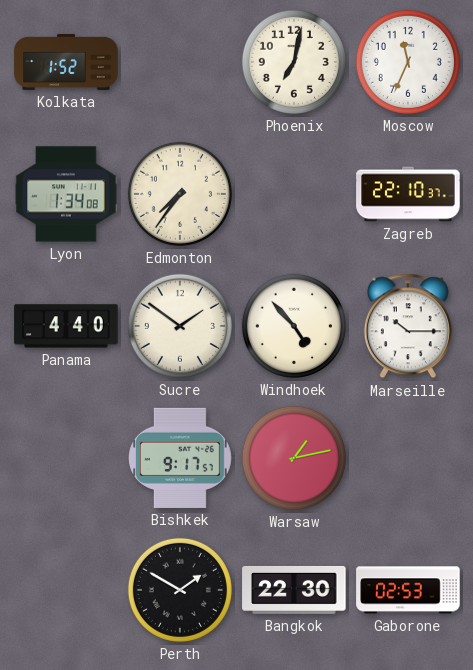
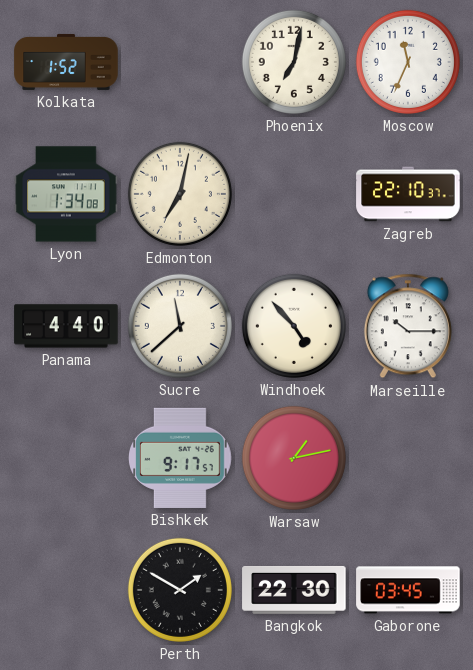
Edmonton: 7:36 -> 7:02 (180, 194)
Sucre: 1:51 -> 11:38 (180, 326)
Gaborone: 02:53 -> 03:45 (408, 590)
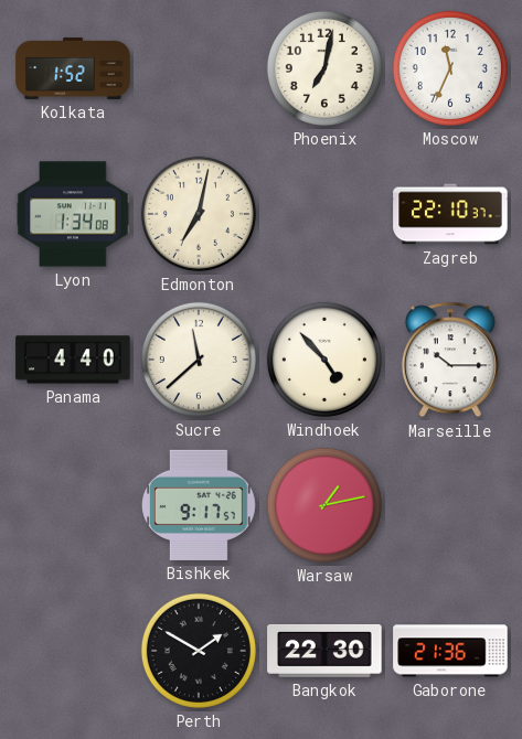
Gaborone: 03:45 -> 21:36 (450, 651)
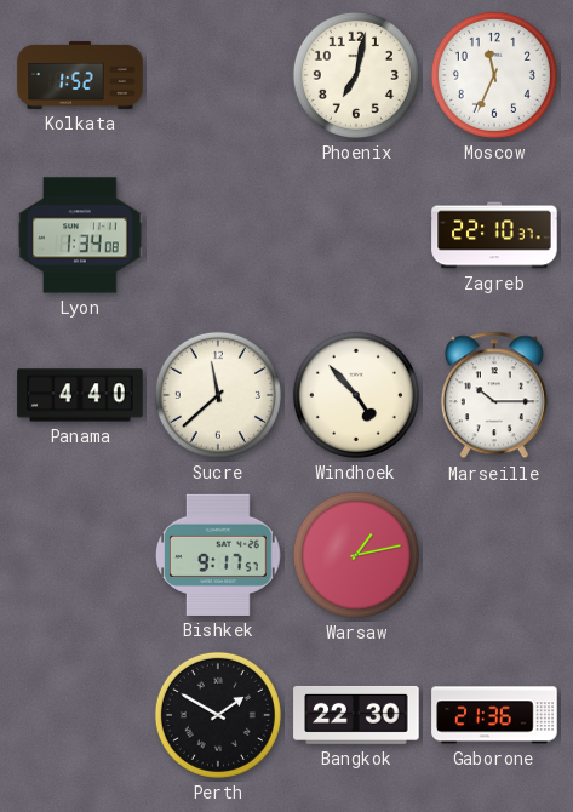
Edmonton: 7:02 -> none (199, 214)
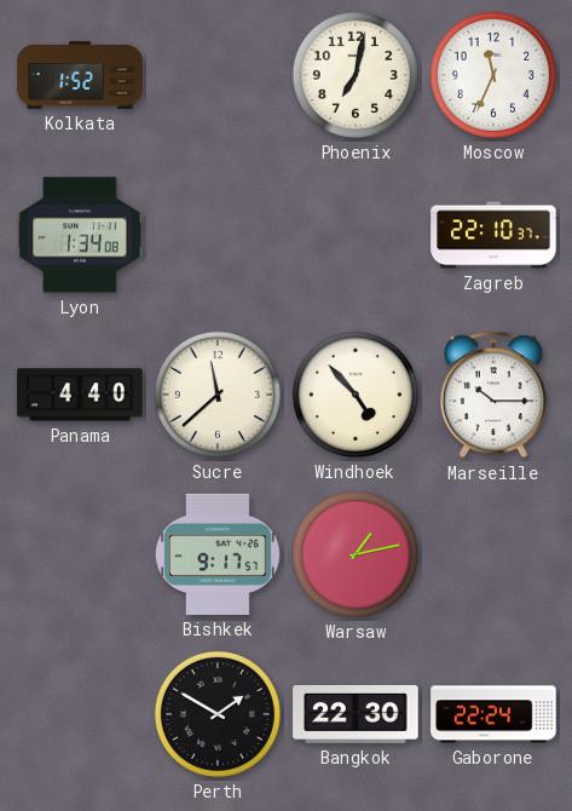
Gaborone: 21:36 -> 22:24 (493, 714)
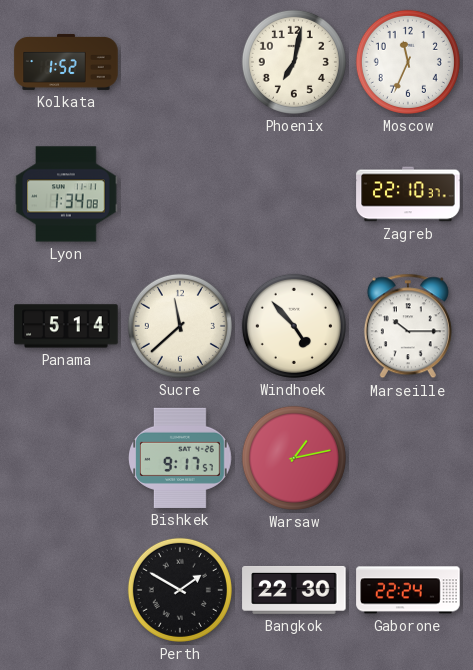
Panama: 4:40 -> 5:14 (66, 326)
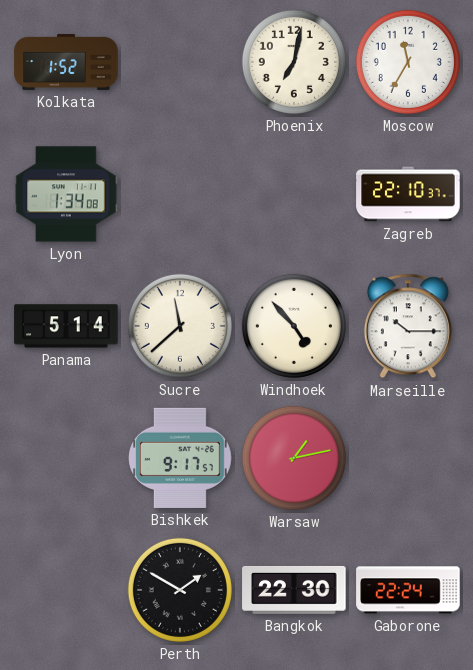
Moscow: 11:34 -> 11:35 (408, 62)
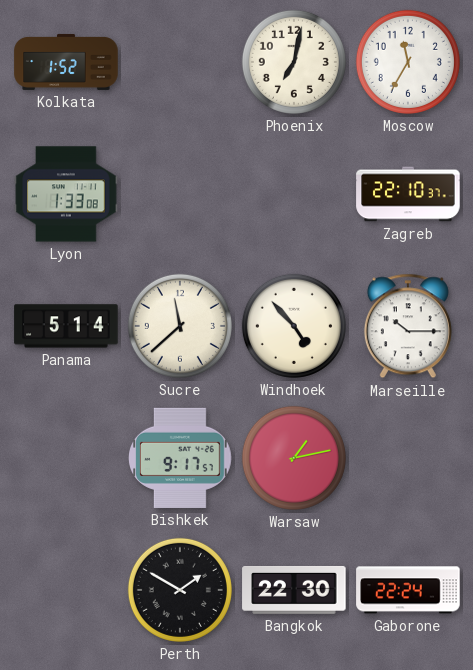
Lyon: 1:34 -> 1:33 (66, 194)
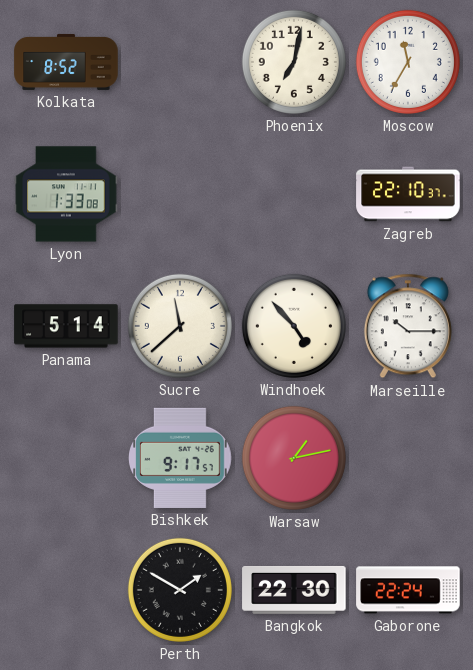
Kolkata: 1:52 -> 8:52 (66, 62)
